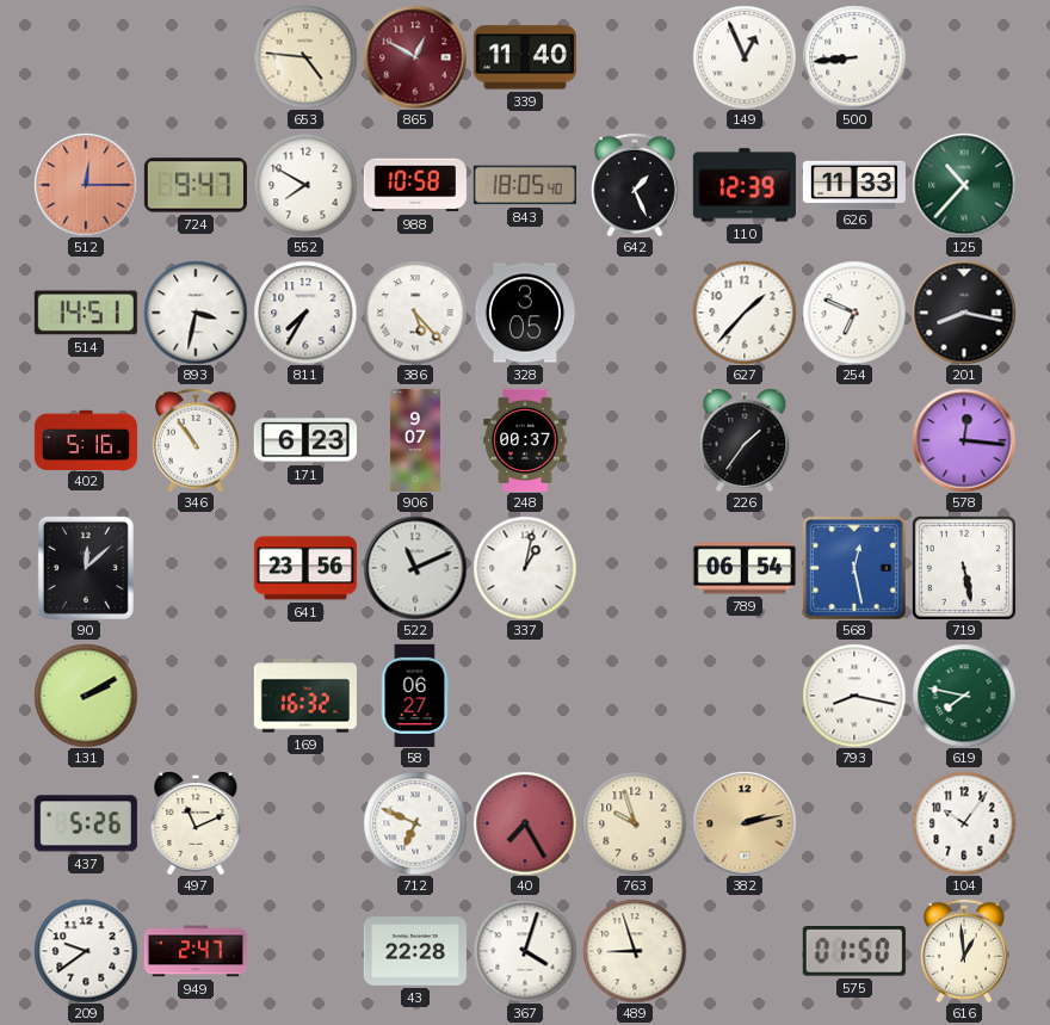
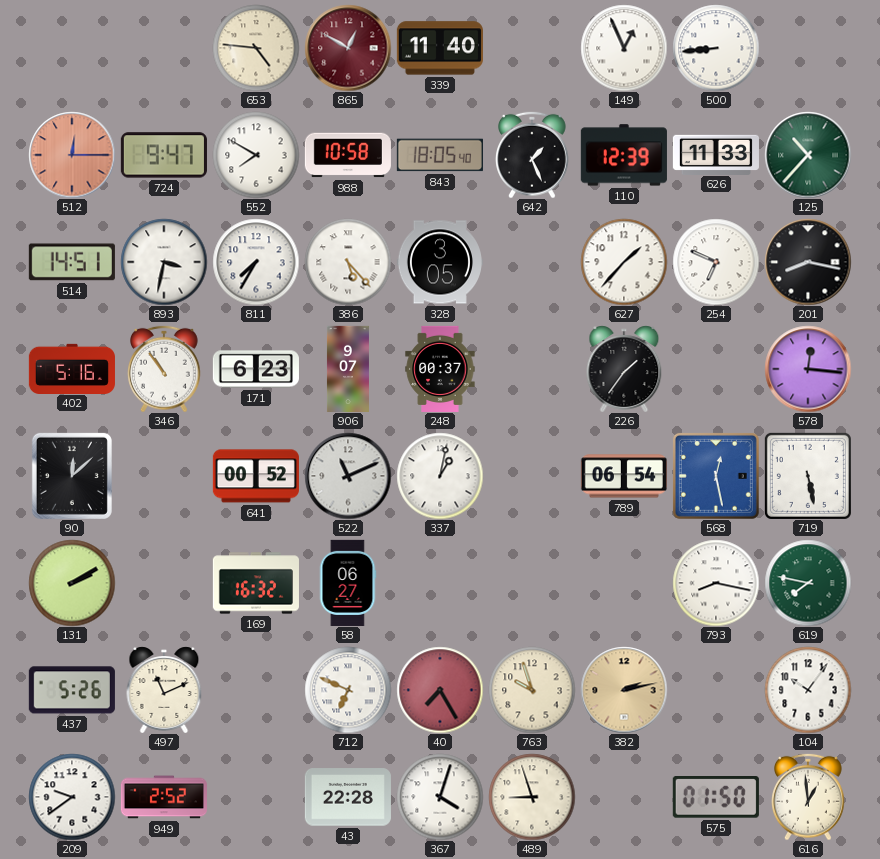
641: 23:56 -> 00:52 (256, 476)
949: 2:47 -> 2:52 (164, 797)
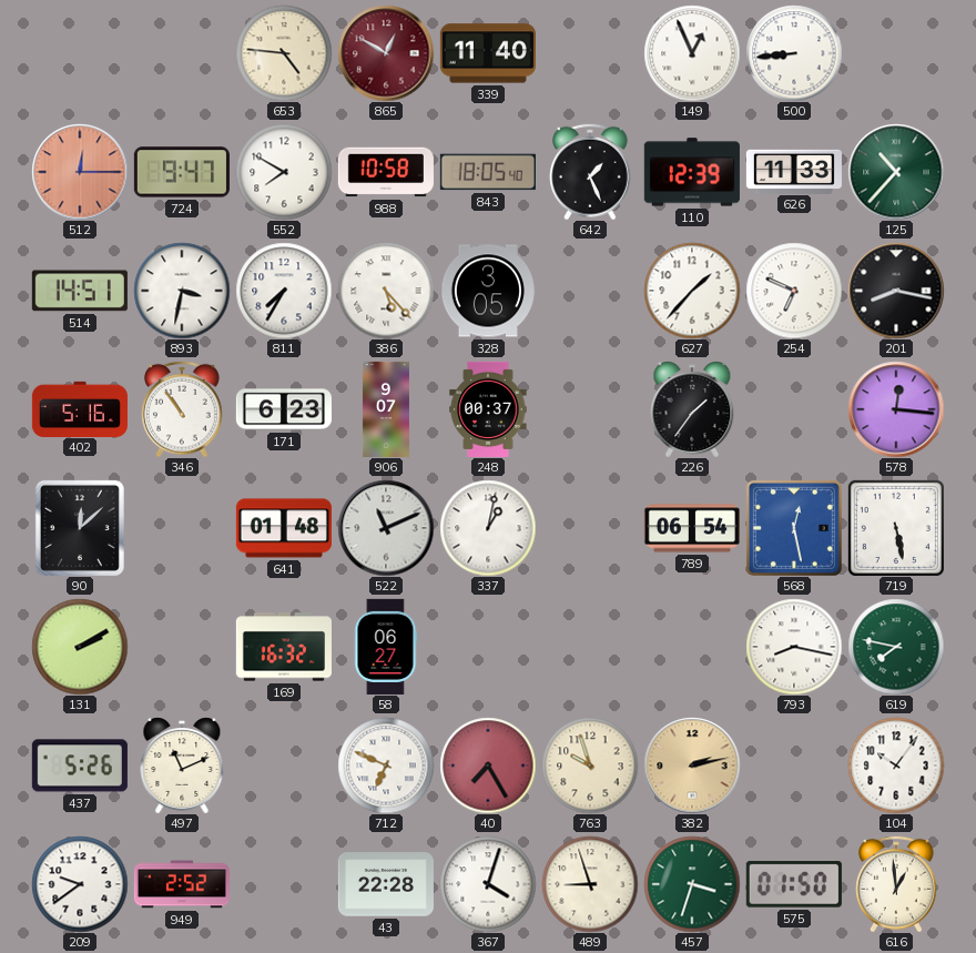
641: 00:52 -> 01:48 (284, 528)
457: none -> 3:33 (692, 884)
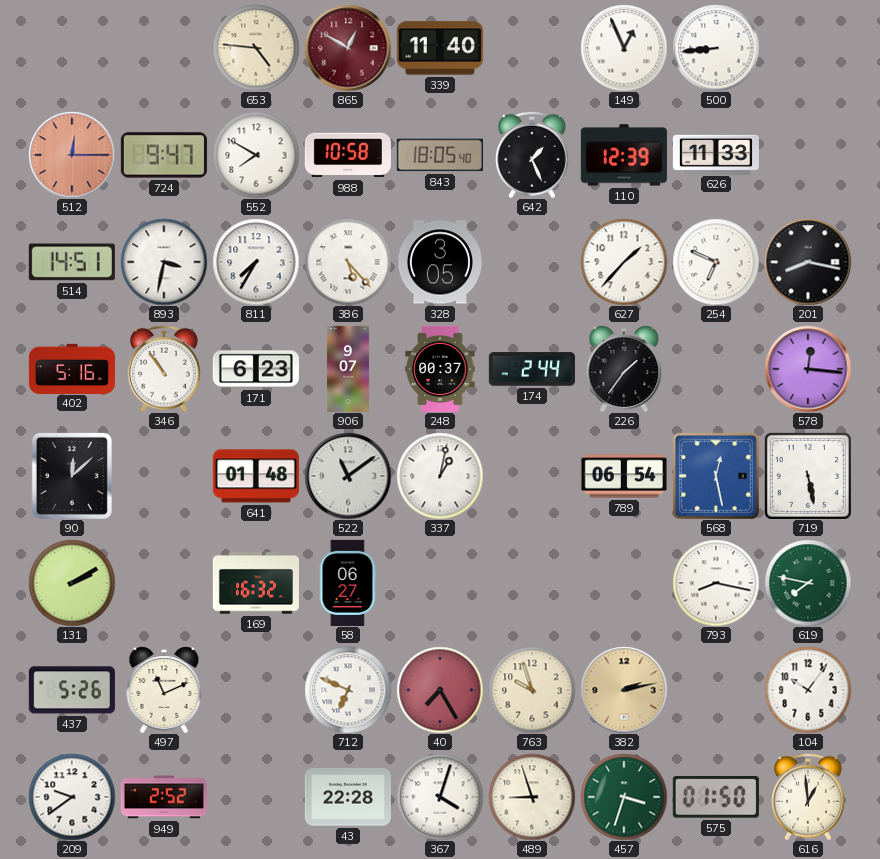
125: 10:37 -> none (896, 172)
174: none -> 2:44 (532, 369)
522: 11:11 -> 11:09 (348, 476)
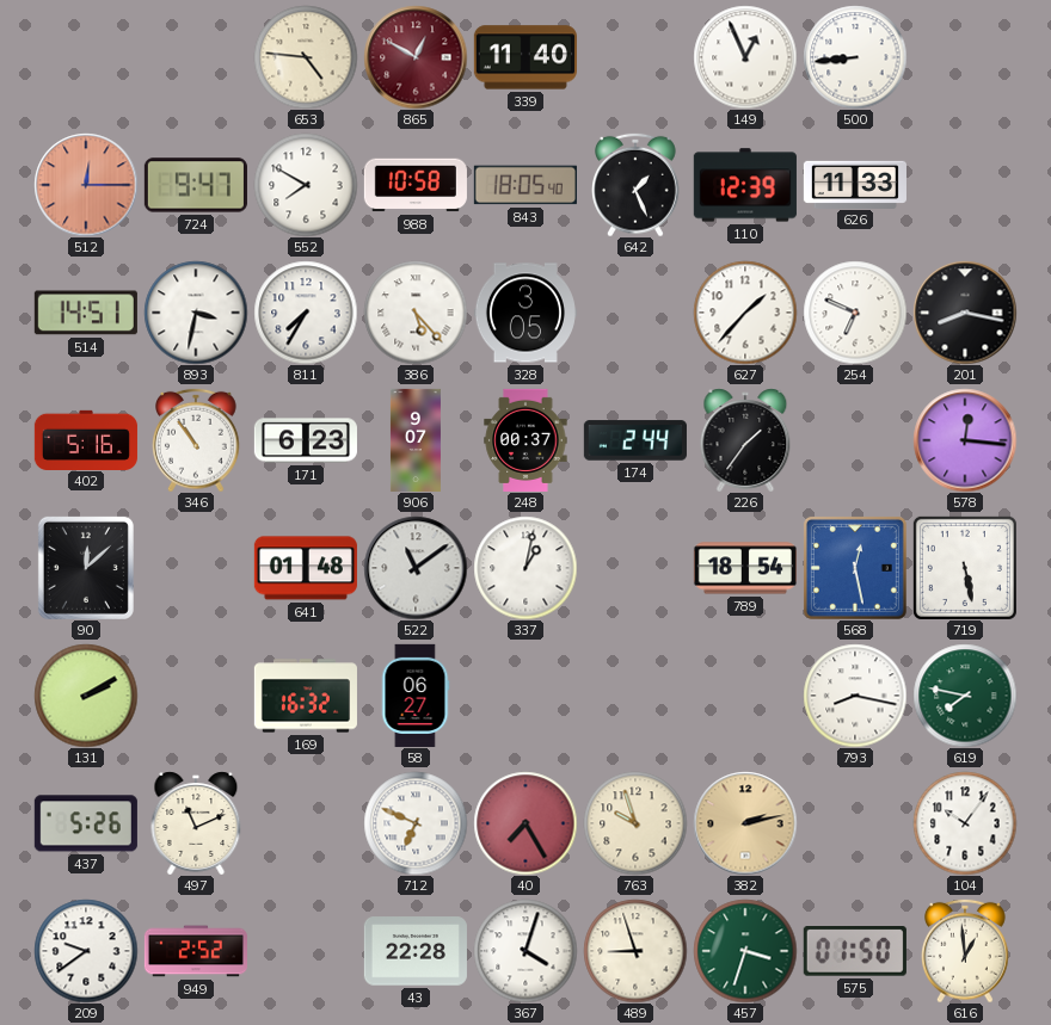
789: 06:54 -> 18:54 (745, 568)
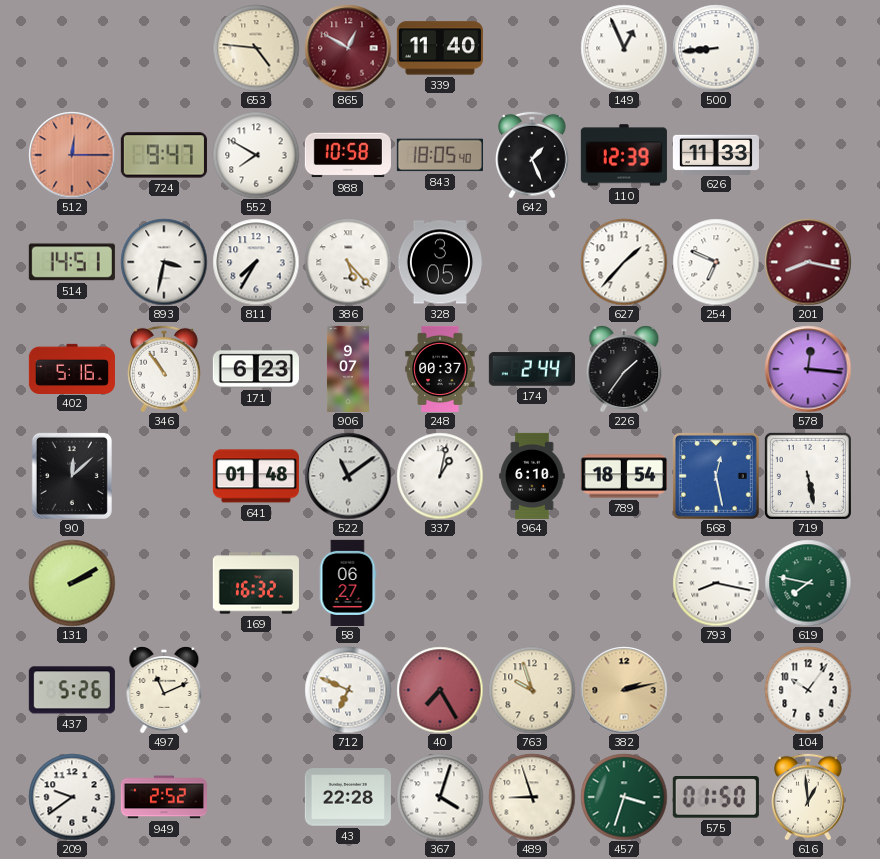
201 dial: black -> burgundy (808, 262)
964: none -> 6:10 (532, 476)
